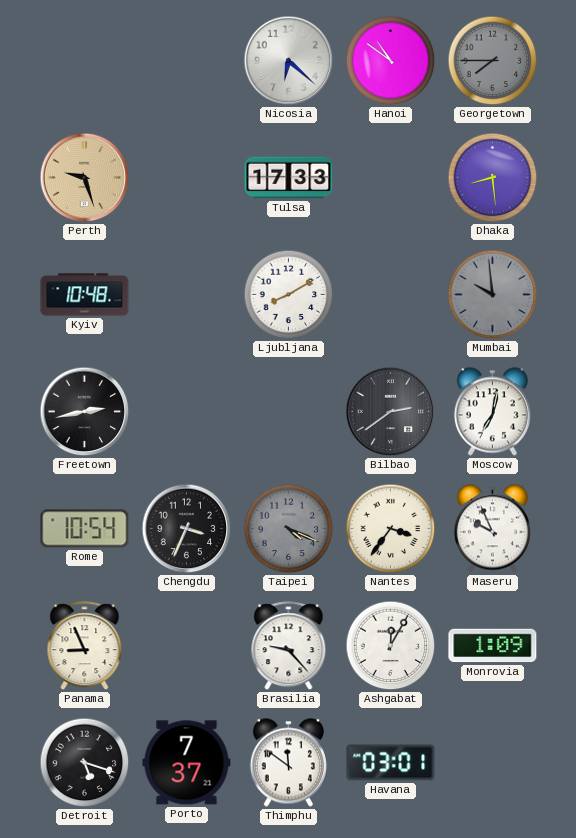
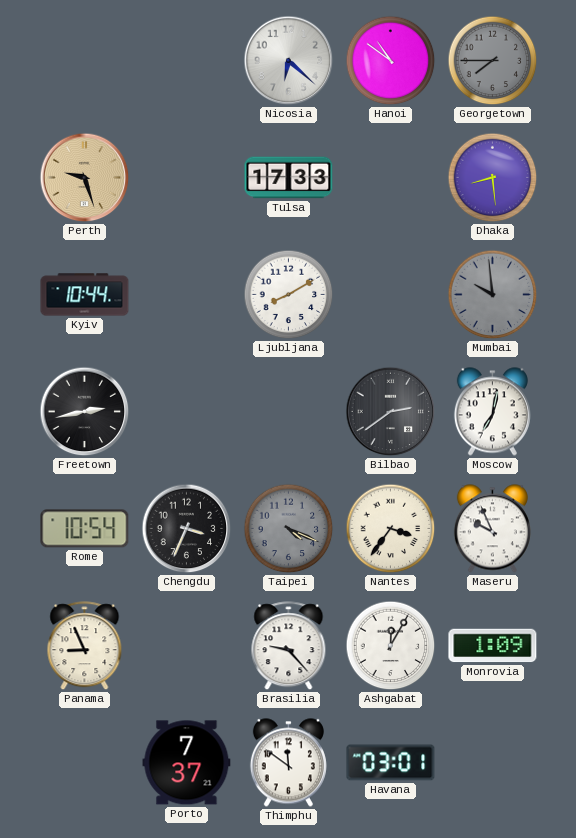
Kyiv: 10:48 -> 10:44 (85, 295)
Detroit: 5:18 -> none (85, 763)
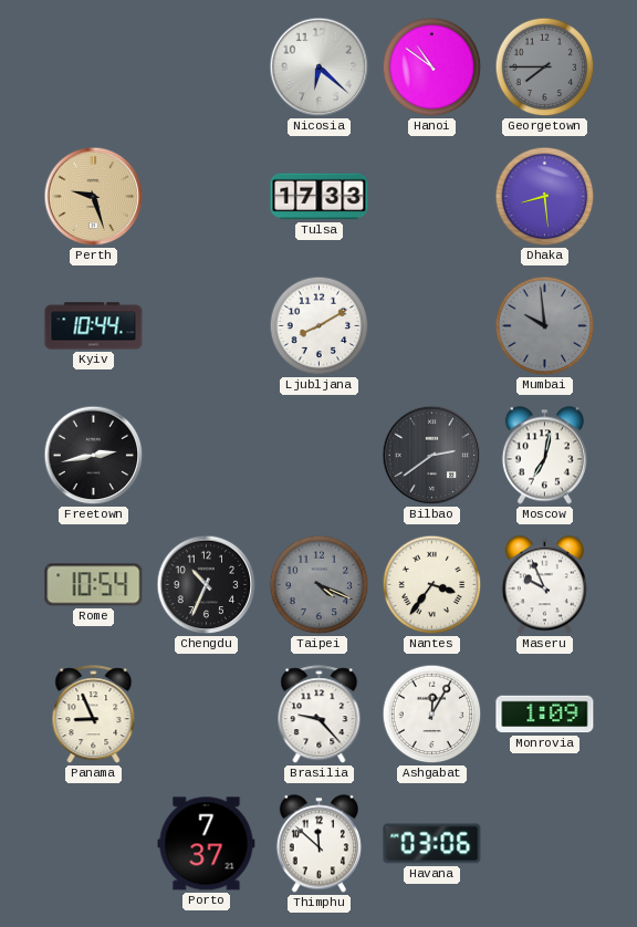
Chengdu: 3:34 -> 10:34 (207, 585)
Thimphu: 11:51 -> 11:52 (318, 844)
Havana: 03:01 -> 03:06 (432, 844)
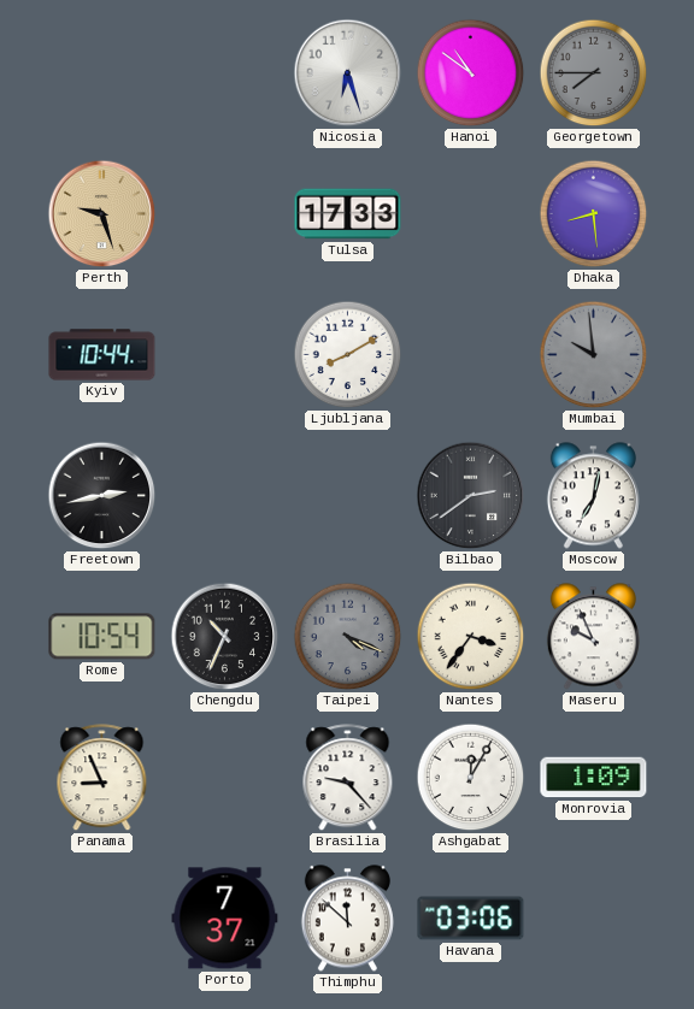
Nicosia: 6:22 -> 6:27 (348, 73)
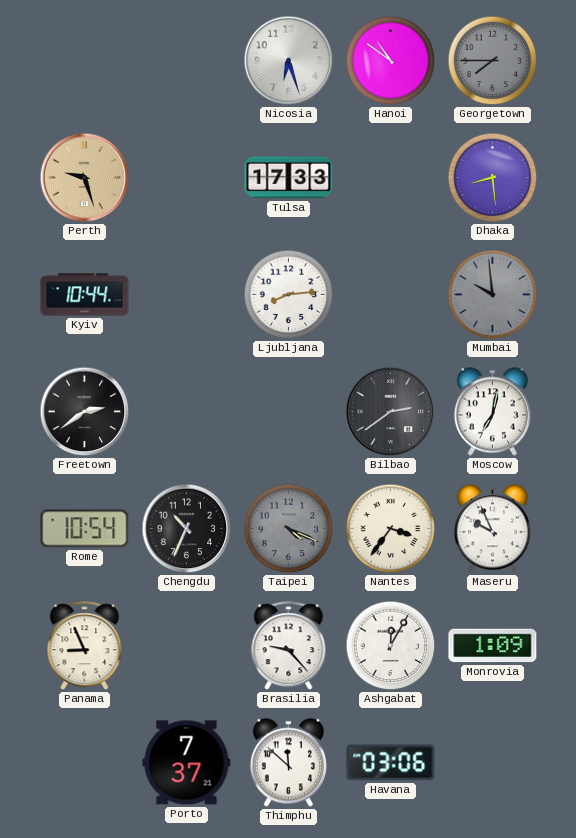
Ljubljana: 8:10 -> 8:14 (289, 295)
Freetown: 2:43 -> 2:39 (85, 412)
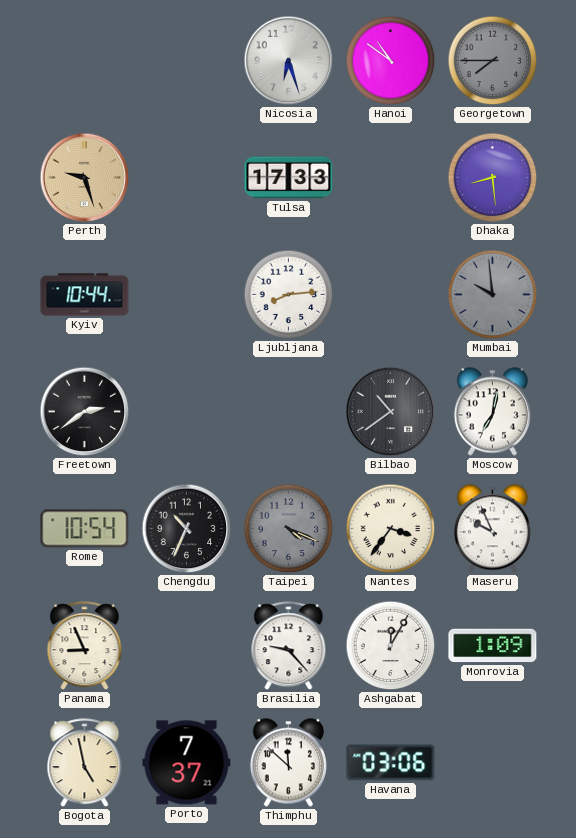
Bilbao: 2:39 -> 10:39 (391, 412)
Bogota: none -> 4:58 (85, 763)
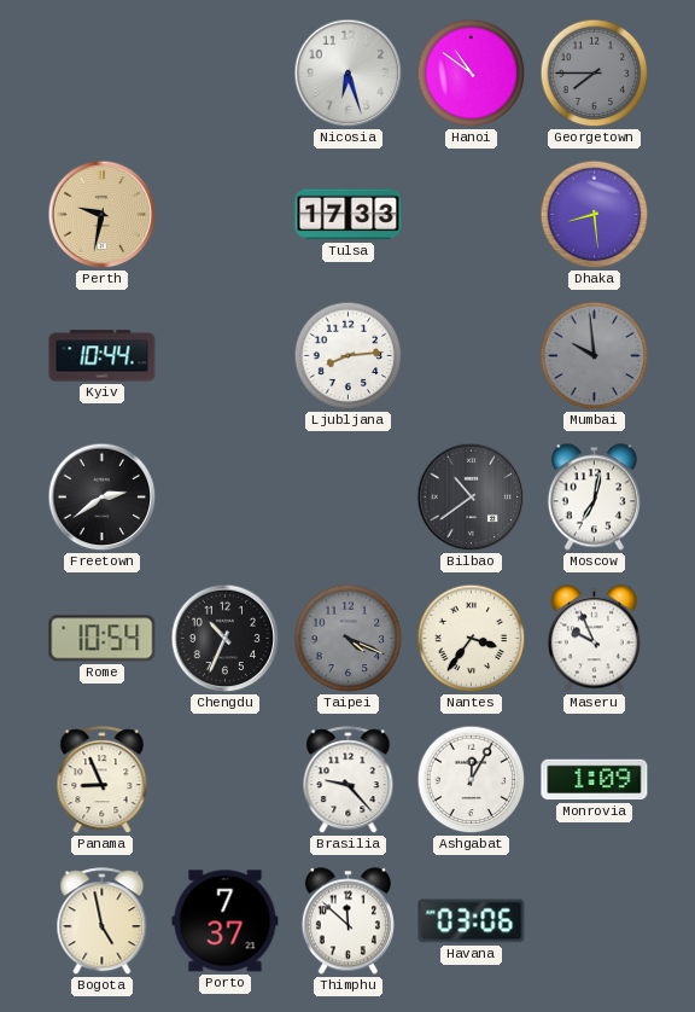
Perth: 9:27 -> 9:32 (103, 215)
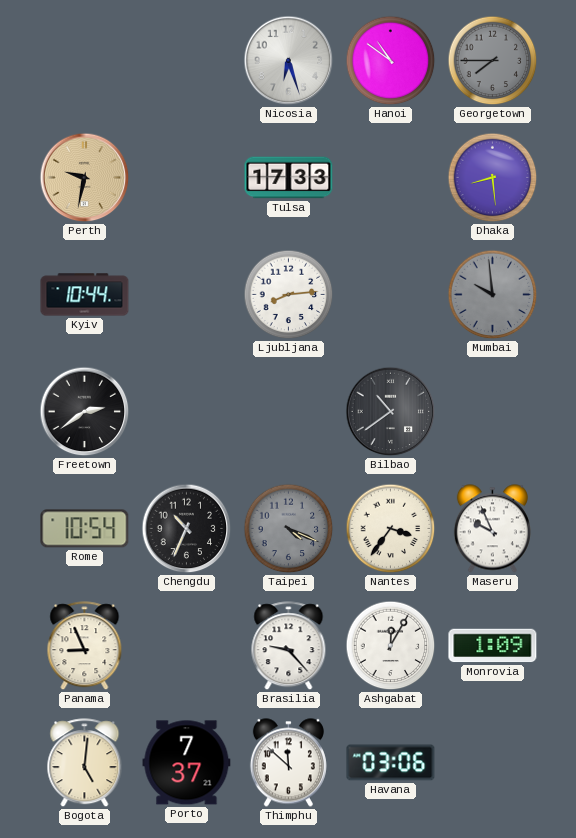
Moscow: 7:02 -> none (594, 498)
Bogota: 4:58 -> 5:01 (85, 763)
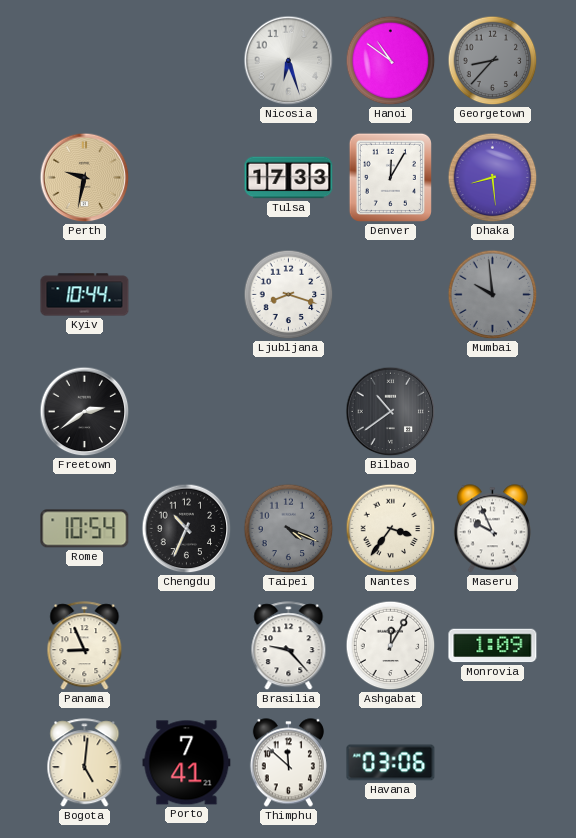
Georgetown: 7:45 -> 8:37 (493, 61)
Denver: none -> 12:05 (390, 177)
Ljubljana: 8:14 -> 8:18 (289, 295)
Porto: 7:37 -> 7:41 (187, 763)
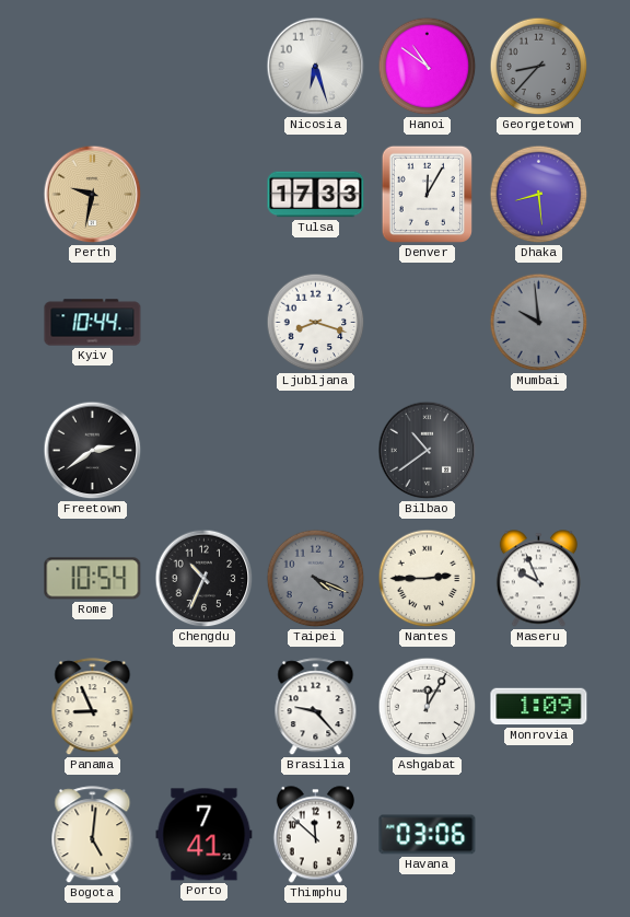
Nantes: 3:36 -> 2:45 (428, 579)
